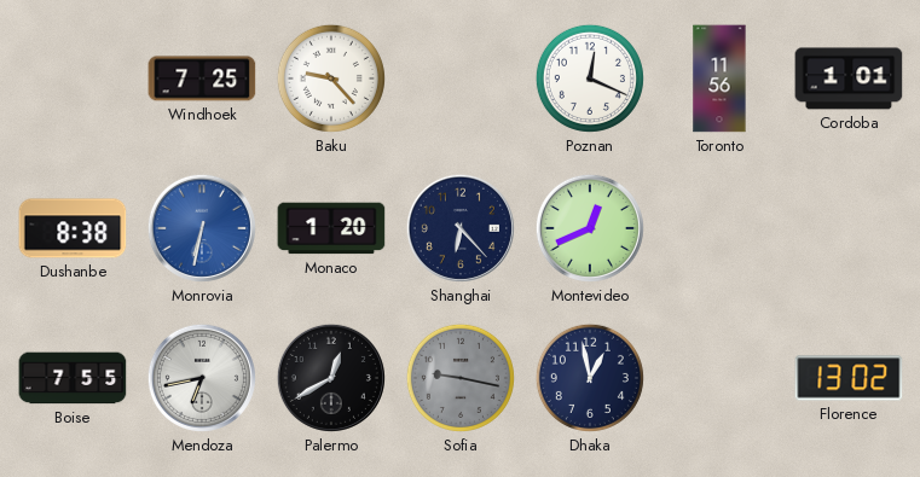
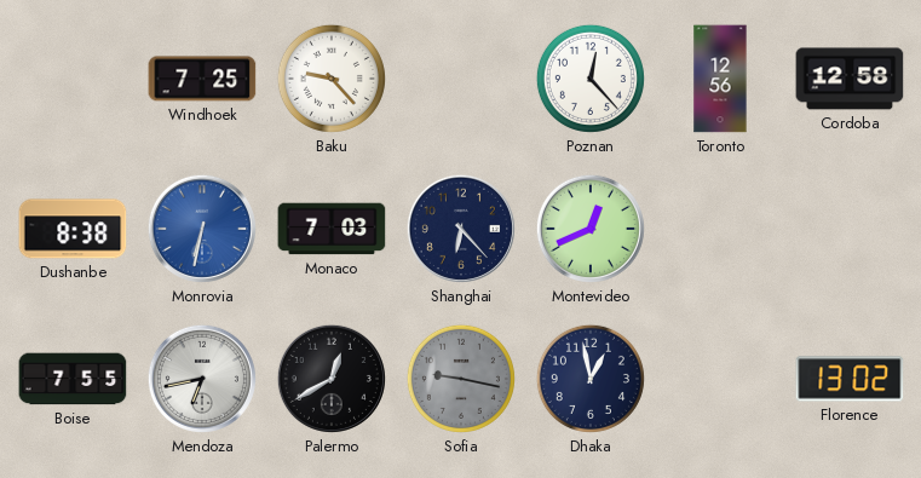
Poznan: 12:19 -> 12:23 (591, 79)
Toronto: 11:56 -> 12:56 (720, 79)
Cordoba: 1:01 -> 12:58 (850, 79)
Monaco: 1:20 -> 7:03 (332, 229)
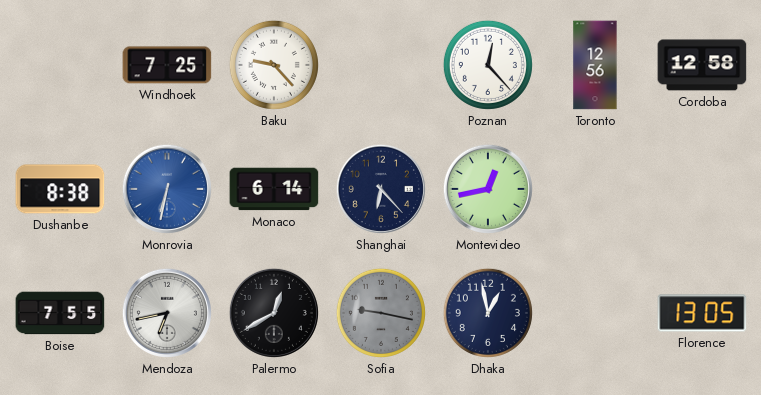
Monaco: 7:03 -> 6:14 (274, 189)
Montevideo: 12:41 -> 12:43 (488, 189)
Florence: 13:02 -> 13:05 (702, 313)
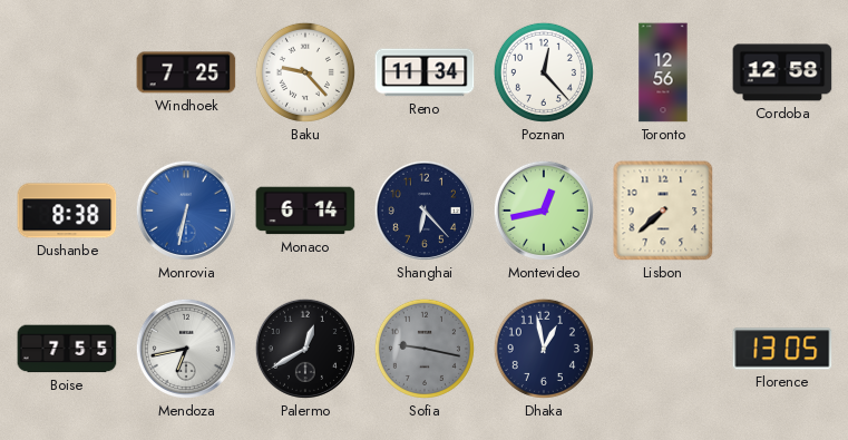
Reno: none -> 11:34 (425, 72)
Lisbon: none -> 7:38 (663, 211)
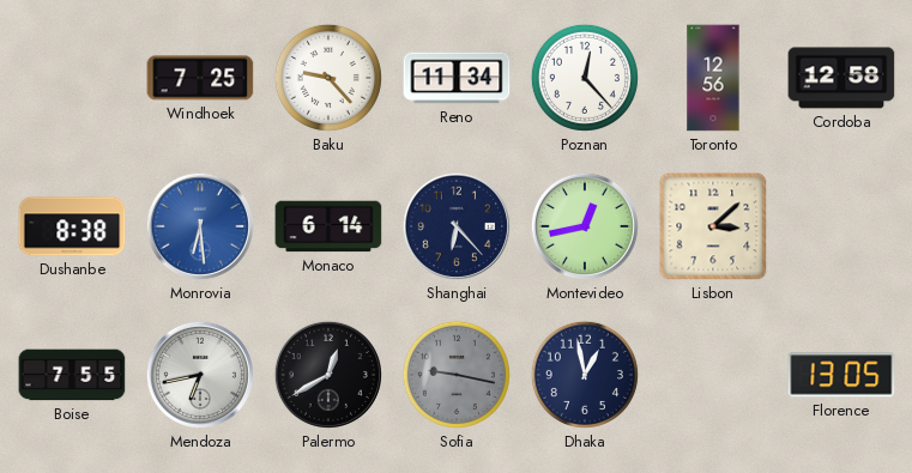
Monrovia: 6:32 -> 6:29 (200, 226)
Lisbon: 7:38 -> 3:08 (713, 226)
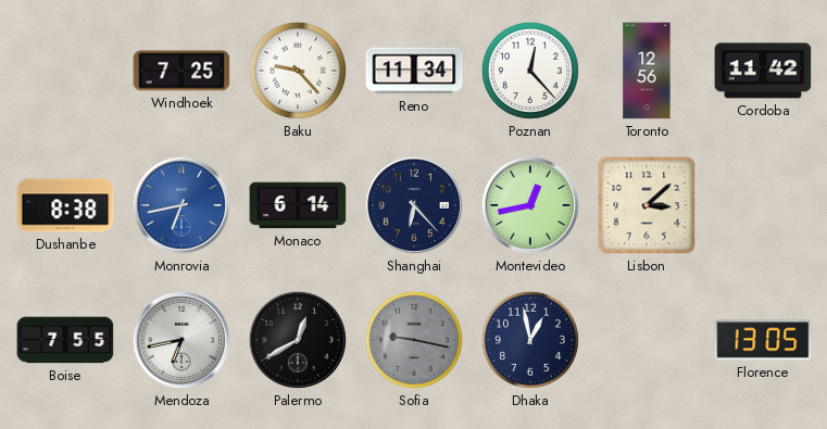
Cordoba: 12:58 -> 11:42 (763, 71)
Monrovia: 6:29 -> 6:43 (181, 205)
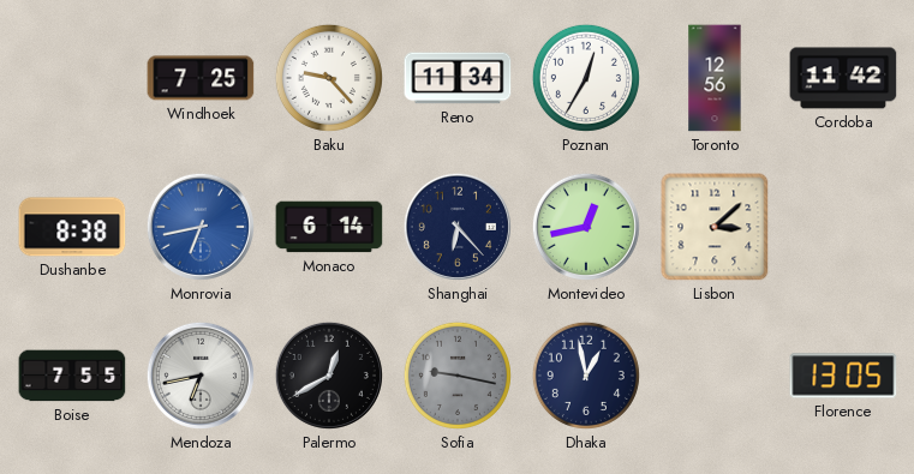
Poznan: 12:23 -> 12:35 (586, 78)
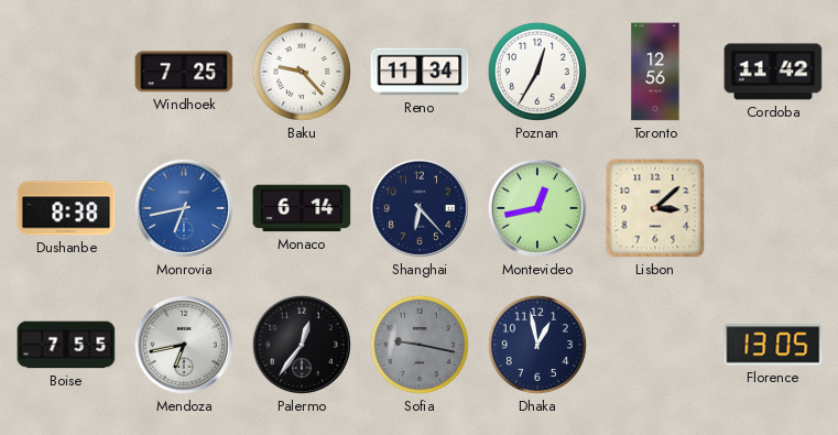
Palermo: 12:40 -> 12:36 (302, 345)
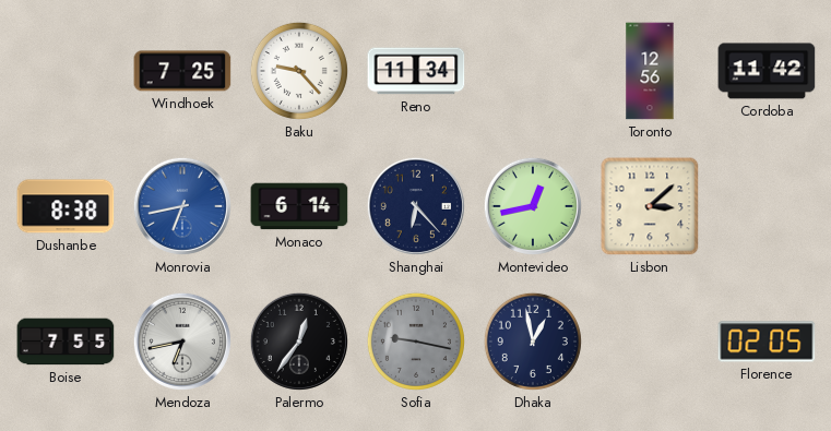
Poznan: 12:35 -> none (537, 72)
Florence: 13:05 -> 02:05 (767, 342)
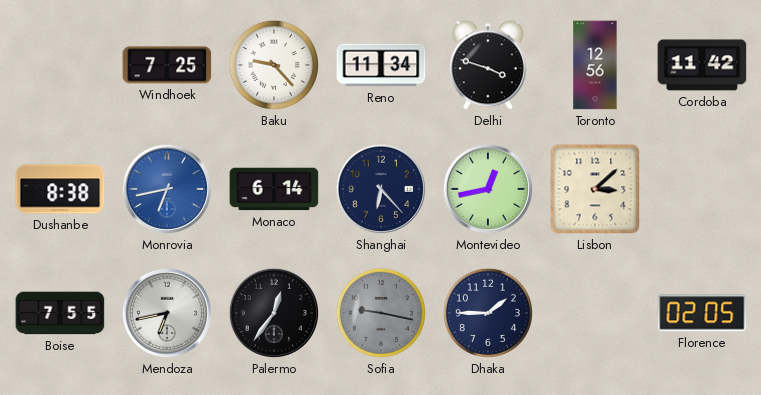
Delhi: none -> 3:48 (488, 65)
Dhaka: 12:58 -> 1:45 (488, 313)
